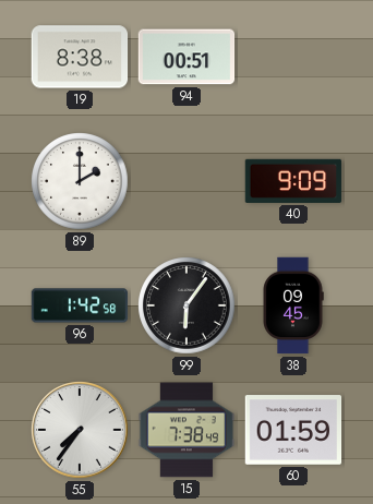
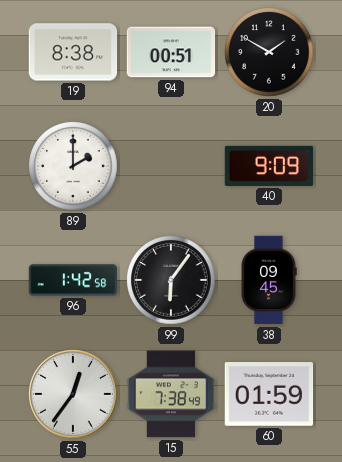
20: none -> 1:50 (269, 52)
55: 7:36 -> 12:36 (73, 394)
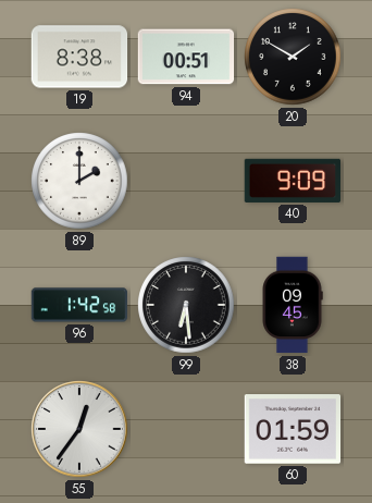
99: 6:06 -> 6:29 (186, 305)
15: 7:38 -> none (171, 394)
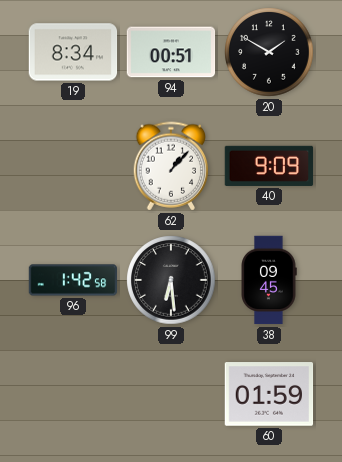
19: 8:38 -> 8:34 (73, 52)
89: 2:00 -> none (79, 181)
62: none -> 1:07 (171, 166)
55: 12:36 -> none (79, 429)
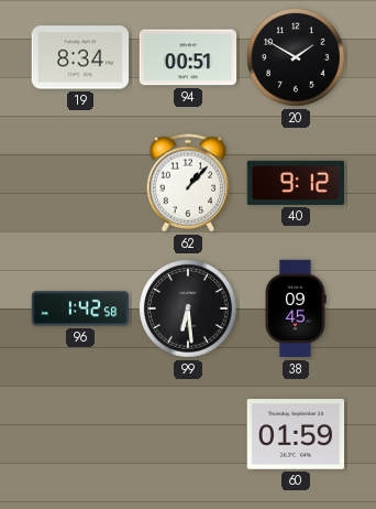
40: 9:09 -> 9:12 (296, 183)
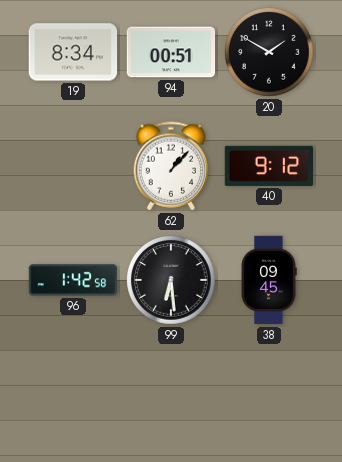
60: 01:59 -> none (296, 434)
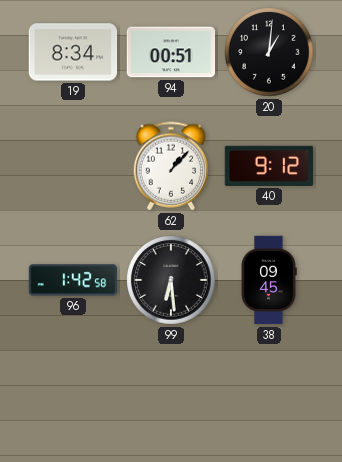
20: 1:50 -> 1:01 (269, 52)
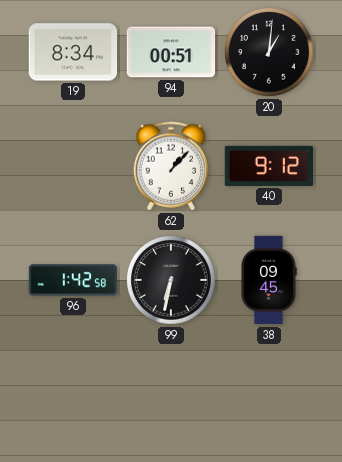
99: 6:29 -> 6:32 (171, 280)
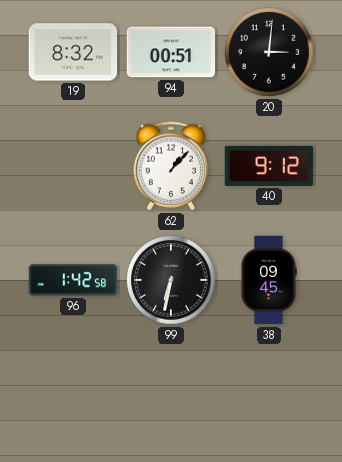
19: 8:34 -> 8:32 (73, 52)
20: 1:01 -> 3:01 (269, 52)
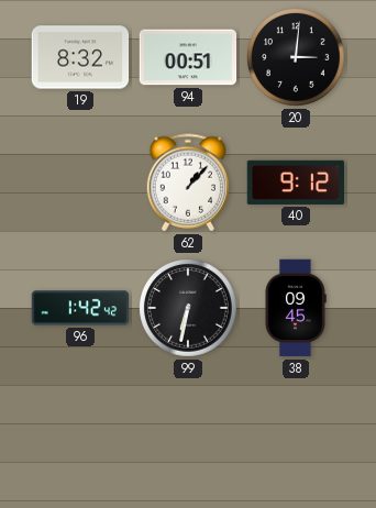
96: 1:42:58 -> 1:42:42 (80, 308)
